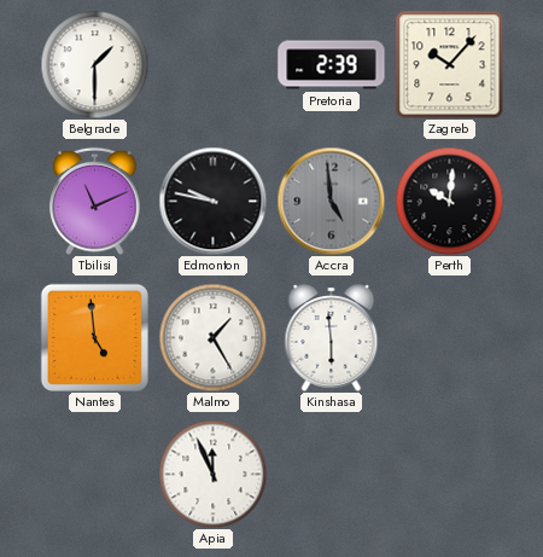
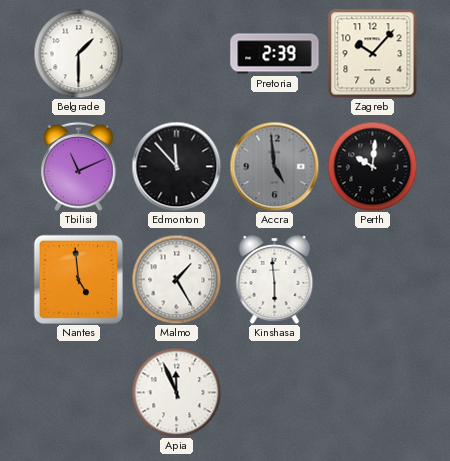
Edmonton: 9:47 -> 11:53 (176, 166)
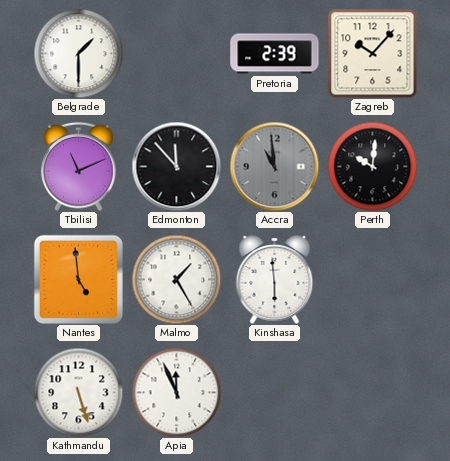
Accra: 4:59 -> 10:59 (274, 166)
Kathmandu: none -> 5:27 (78, 392)
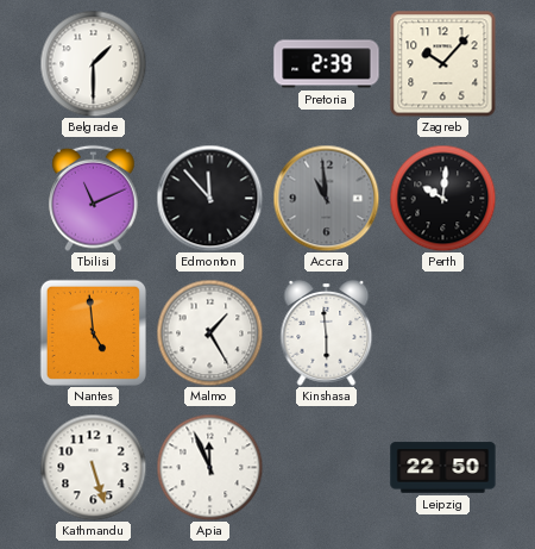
Leipzig: none -> 22:50 (443, 468)
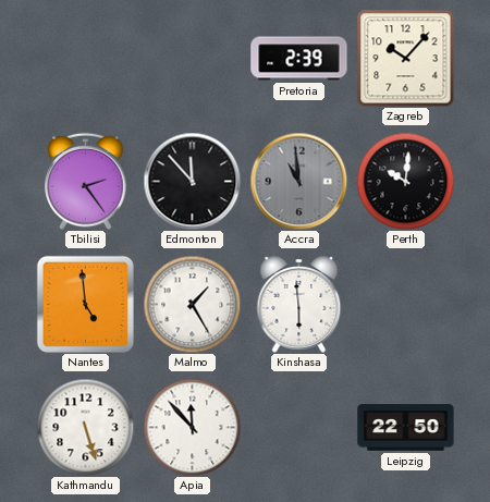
Belgrade: 1:30 -> none (93, 63)
Tbilisi: 11:11 -> 2:24 (86, 181)
Apia: 11:56 -> 11:53 (192, 427)
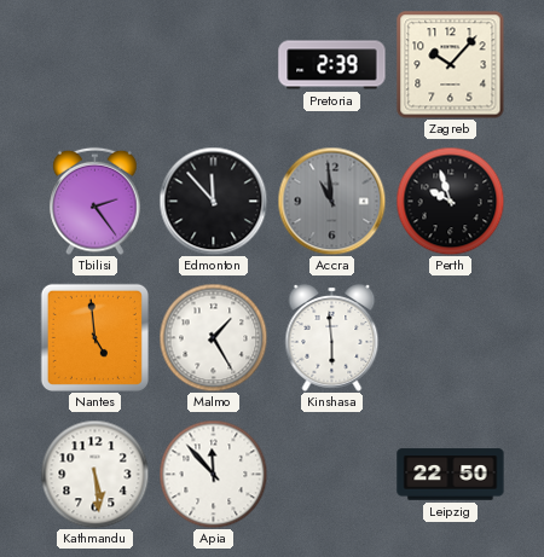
Perth: 10:01 -> 9:57 (450, 201)
Kathmandu: 5:27 -> 5:29 (94, 474)
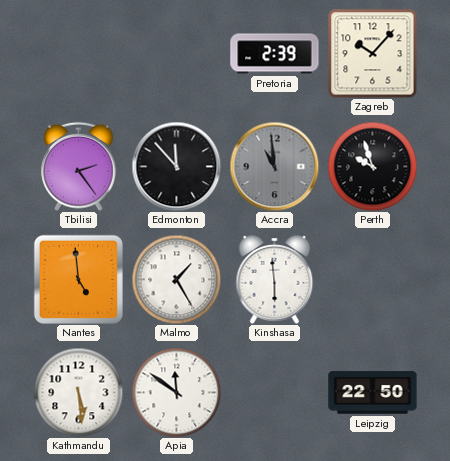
Apia: 11:53 -> 11:51 (176, 392)
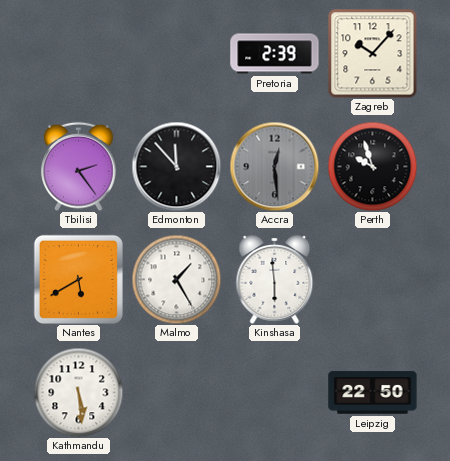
Accra: 10:59 -> 12:29 (274, 166)
Nantes: 4:59 -> 5:40 (78, 279)
Apia: 11:51 -> none (176, 392)
